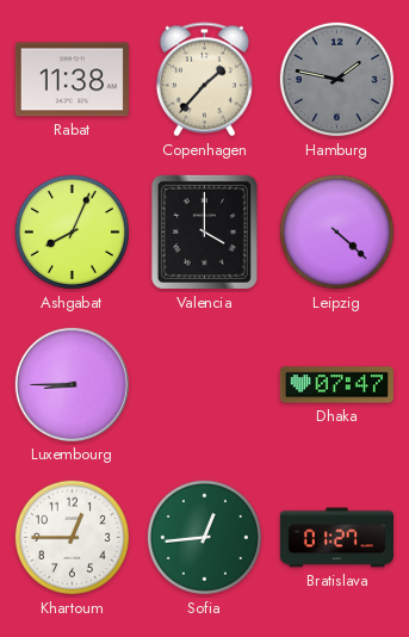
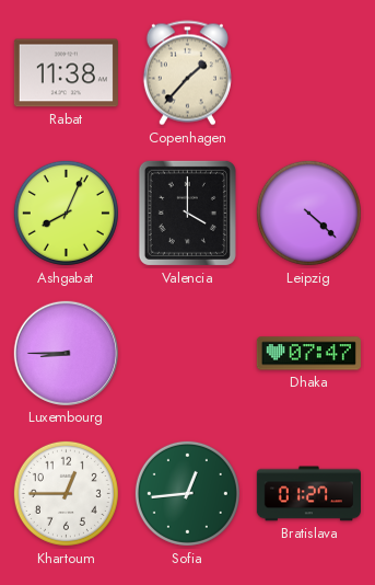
Hamburg: 1:47 -> none (336, 79)
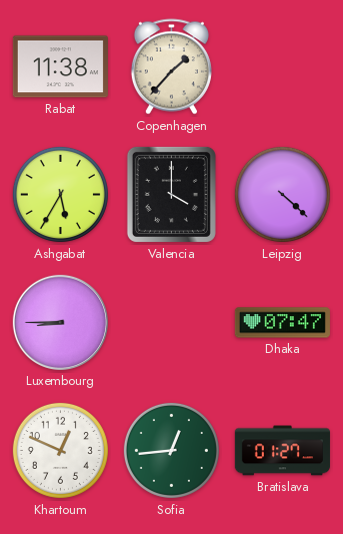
Ashgabat: 8:04 -> 5:35 (60, 194)
Khartoum: 12:45 -> 12:49 (60, 450)
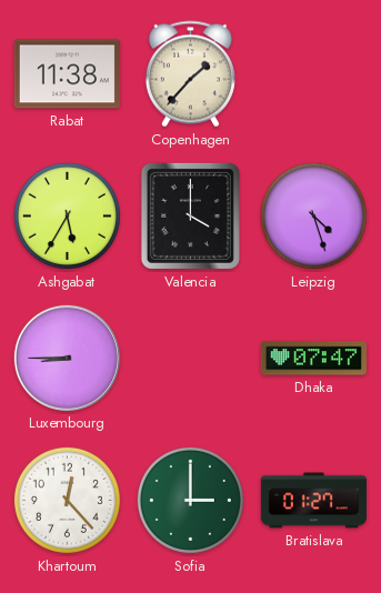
Leipzig: 4:22 -> 4:27 (313, 215)
Khartoum: 12:49 -> 12:23 (67, 500)
Sofia: 12:44 -> 3:00 (190, 500)
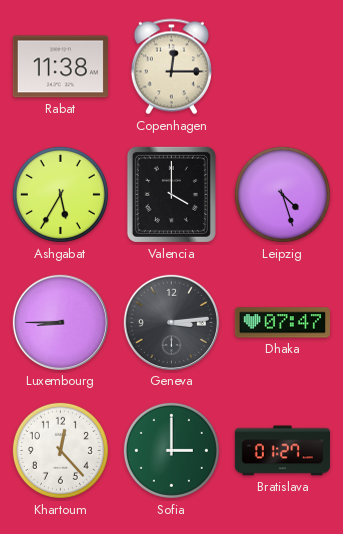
Copenhagen: 1:37 -> 12:15 (171, 67)
Geneva: none -> 3:14 (171, 322)
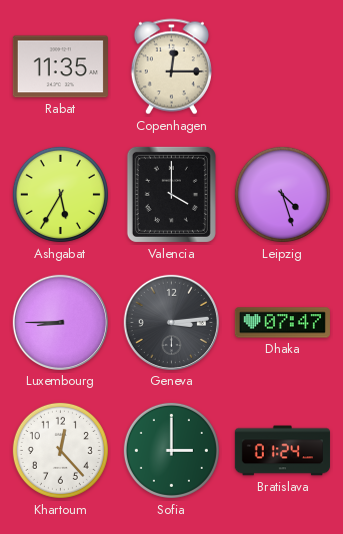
Rabat: 11:38 -> 11:35 (60, 67)
Bratislava: 01:27 -> 01:24 (282, 451)
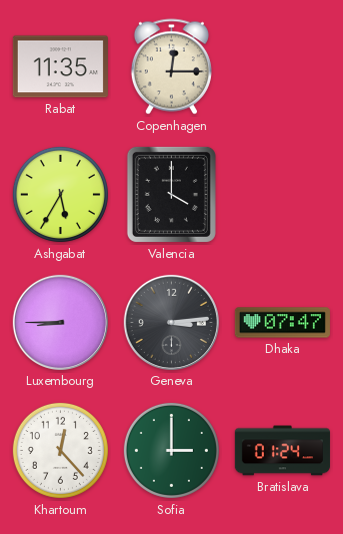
Leipzig: 4:27 -> none (282, 194)
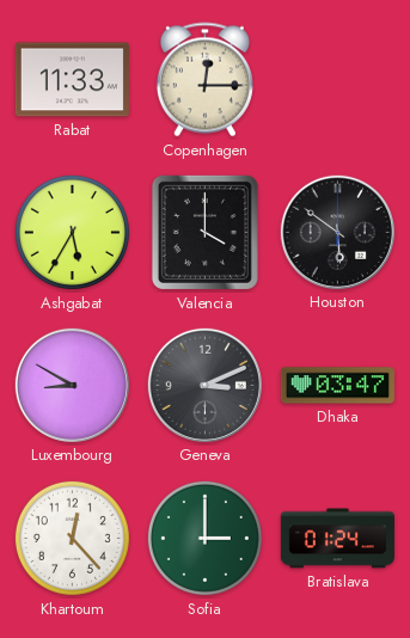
Rabat: 11:35 -> 11:33 (72, 80)
Houston: none -> 5:51 (337, 232)
Luxembourg: 8:45 -> 8:50 (72, 385)
Geneva: 3:14 -> 3:11 (204, 385)
Dhaka: 07:47 -> 03:47 (337, 386)
